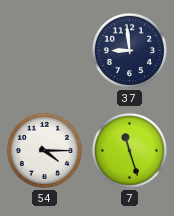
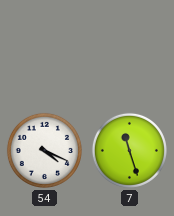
37: 8:59 -> none (129, 50)
54: 4:15 -> 4:19 (44, 150)
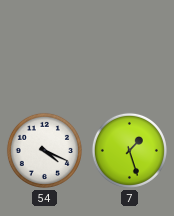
7: 11:27 -> 1:27 (129, 150)
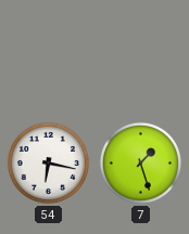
54: 4:19 -> 6:17 (48, 162)
